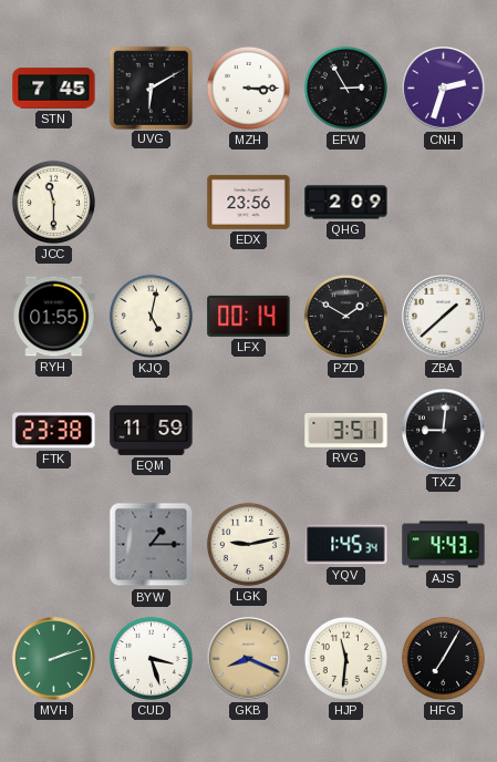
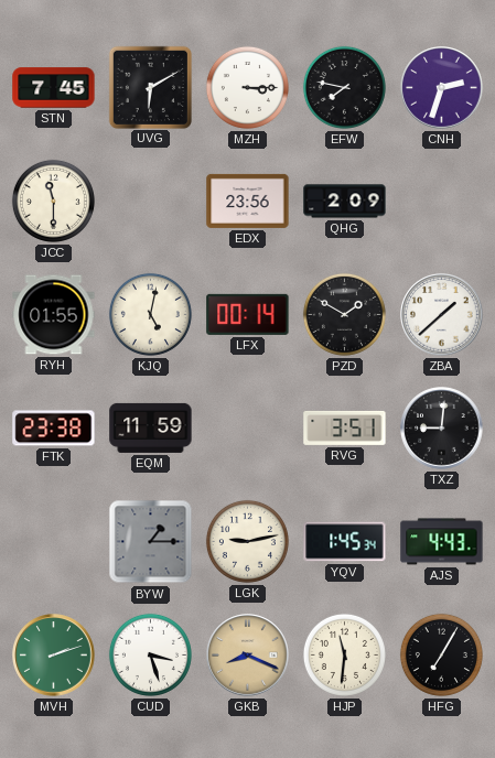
EFW: 2:55 -> 7:47 (344, 87)
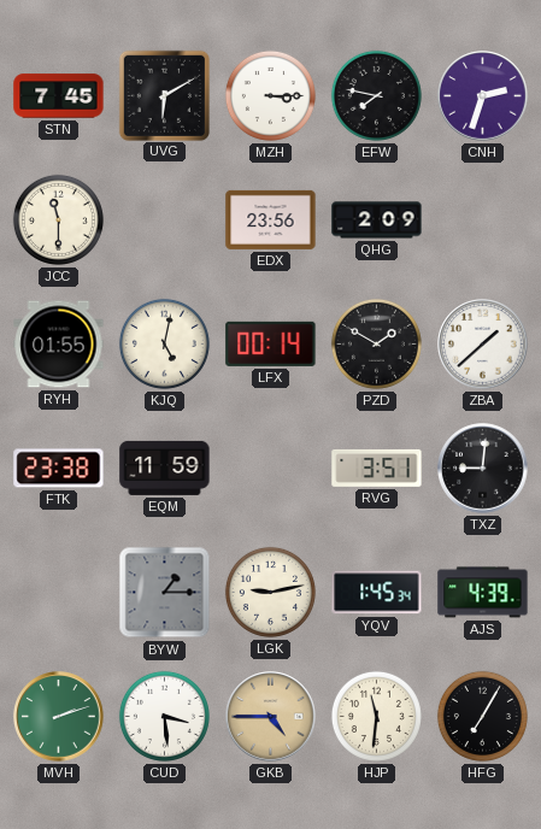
AJS: 4:43 -> 4:39 (483, 593)
CUD: 3:27 -> 3:29 (164, 716)
GKB: 8:19 -> 4:45 (271, 717)
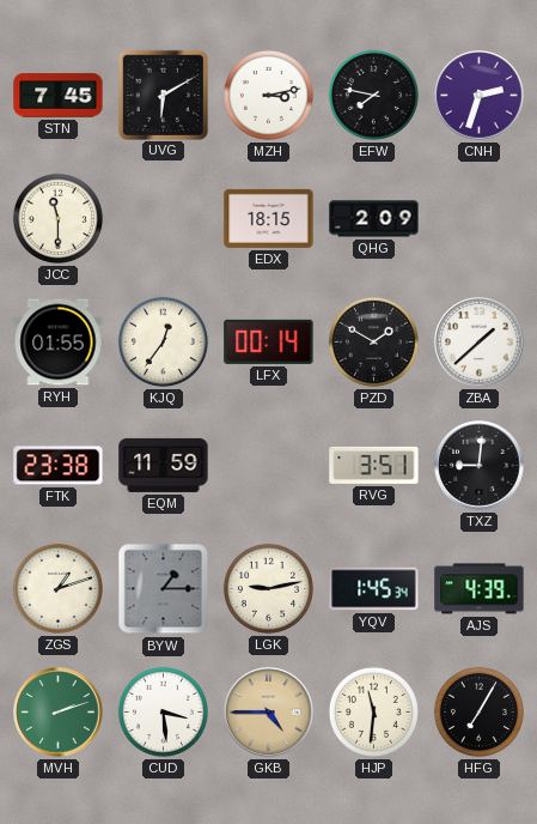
MZH: 3:15 -> 3:13 (268, 95)
EDX: 23:56 -> 18:15 (269, 218)
KJQ: 5:02 -> 12:36 (163, 341)
ZGS: none -> 1:12 (57, 588)
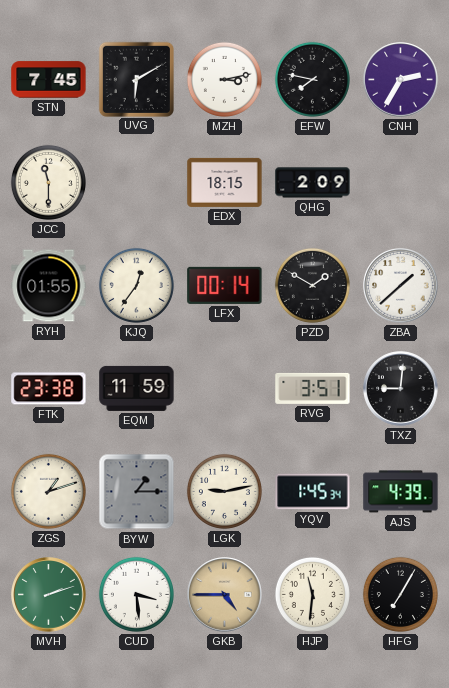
CNH: 2:33 -> 2:35 (401, 80)
